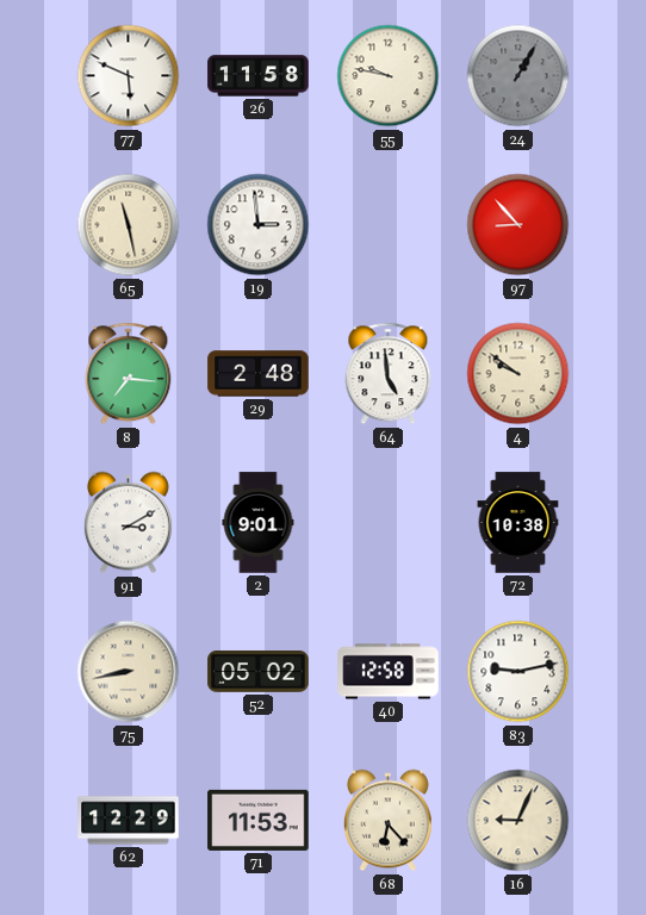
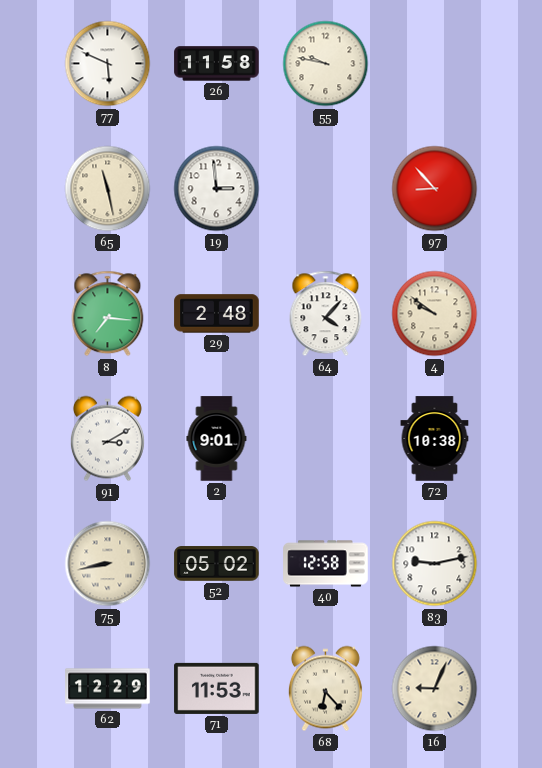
24: 1:05 -> none (518, 76)
64: 4:59 -> 4:07 (326, 314)
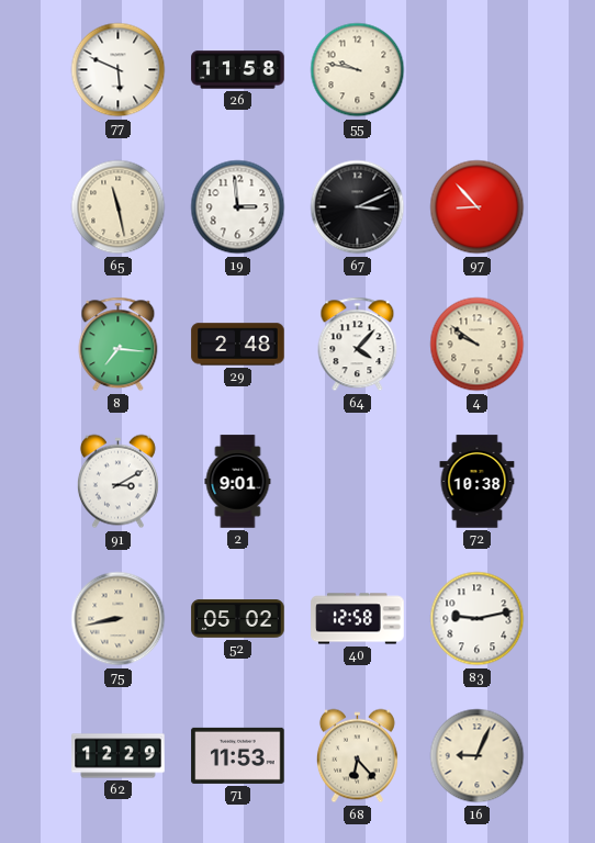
67: none -> 3:11 (358, 207)
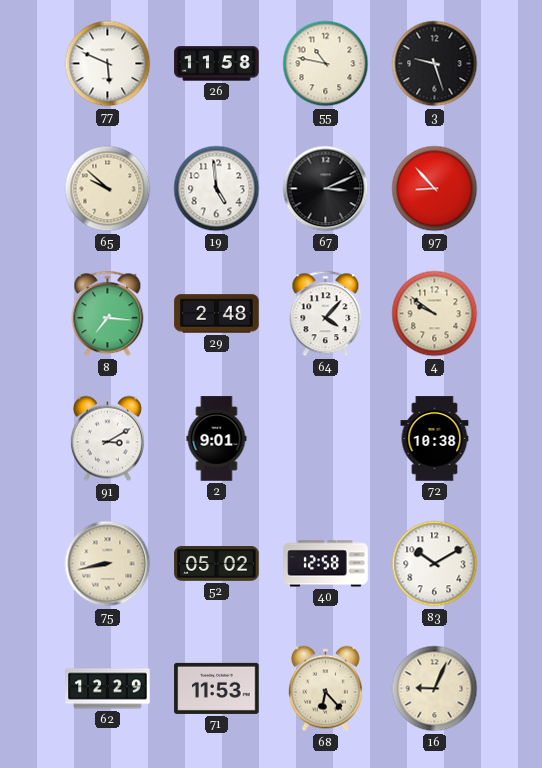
55: 9:47 -> 10:47 (326, 64)
3: none -> 9:27 (435, 64)
65: 11:28 -> 9:52 (108, 189)
19: 2:59 -> 4:59 (217, 189)
83: 9:13 -> 10:10 (435, 564)
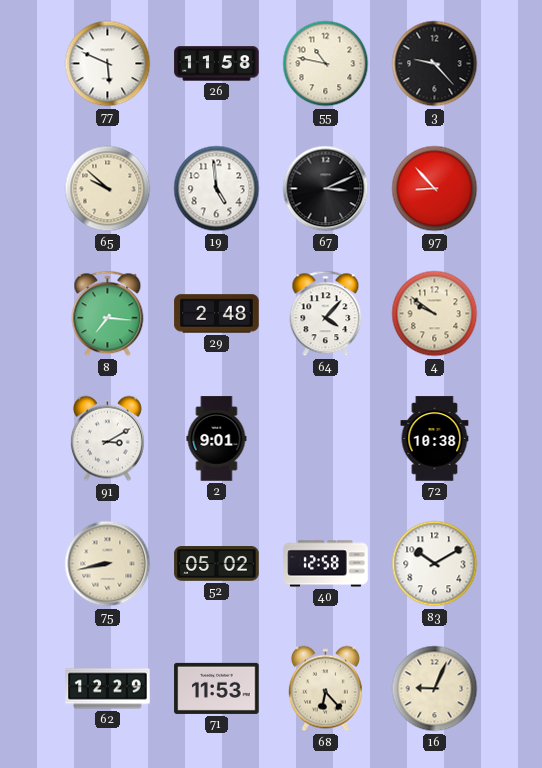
3: 9:27 -> 9:23 (435, 64)
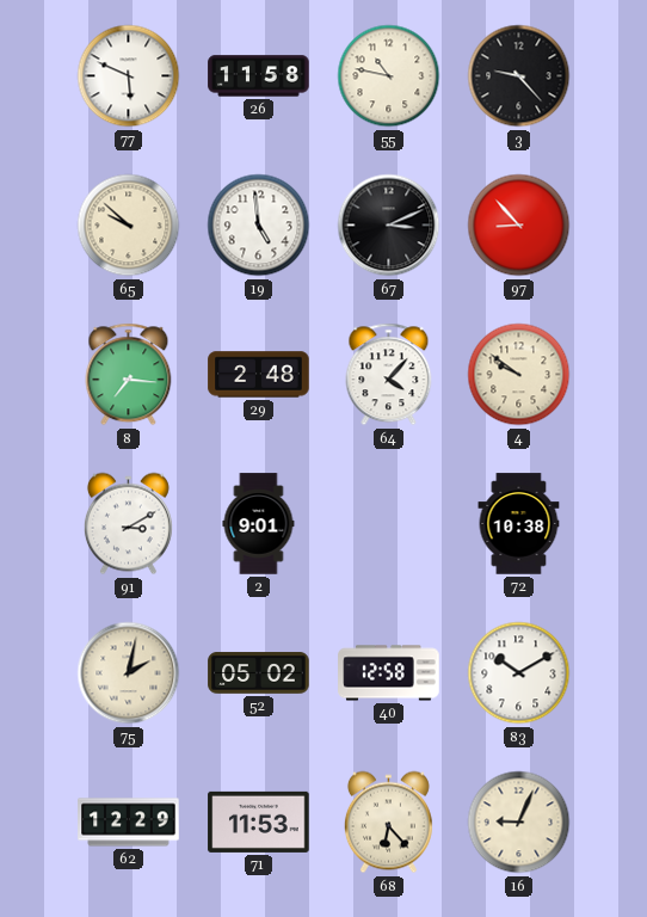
75: 8:43 -> 2:02 (129, 673)
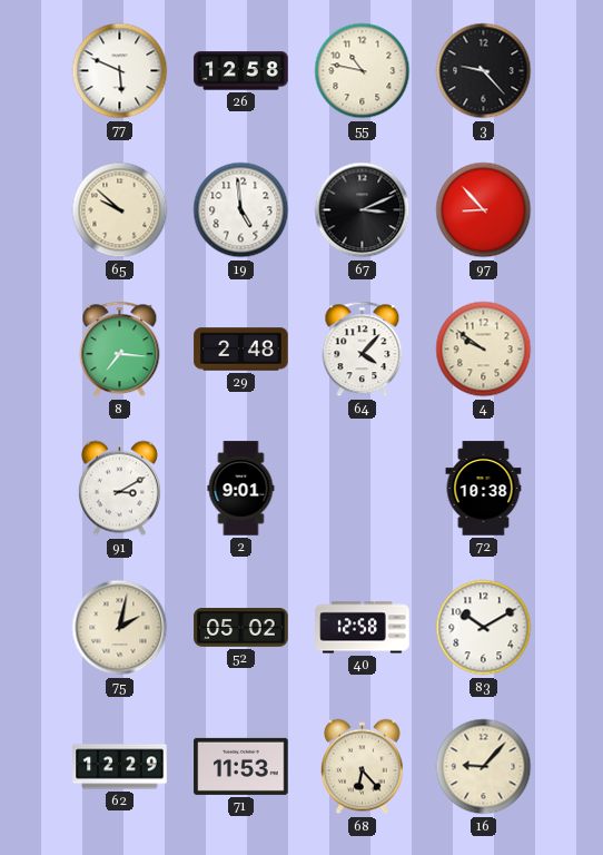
26: 11:58 -> 12:58 (241, 71)
16: 9:04 -> 9:07 (484, 767)
